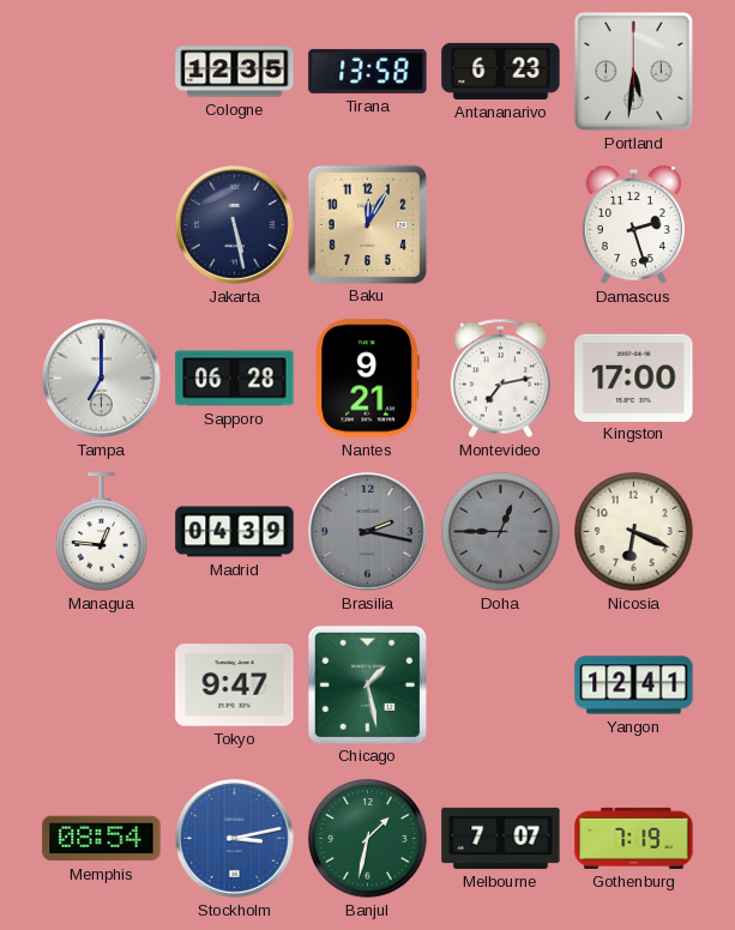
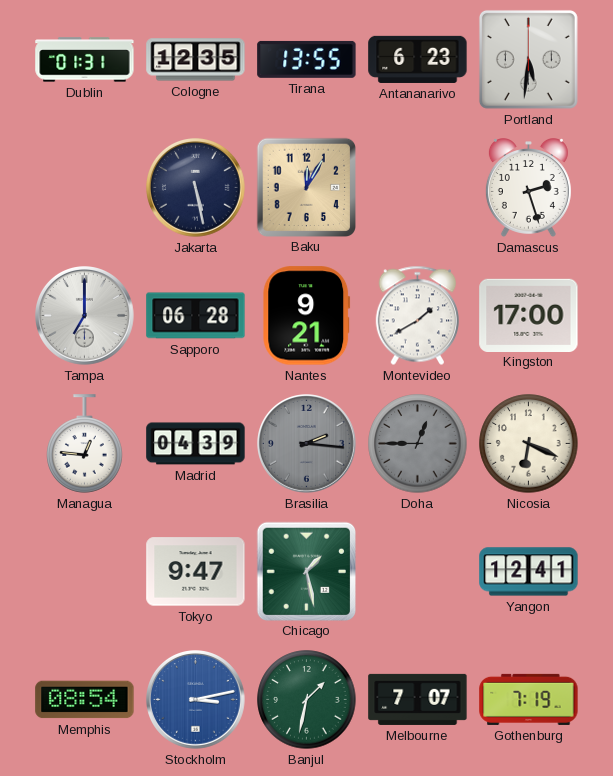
Dublin: none -> 01:31 (85, 60)
Tirana: 13:58 -> 13:55 (307, 59)
Montevideo: 7:13 -> 1:40 (417, 316)
Brasilia: 2:17 -> 2:16 (307, 444)
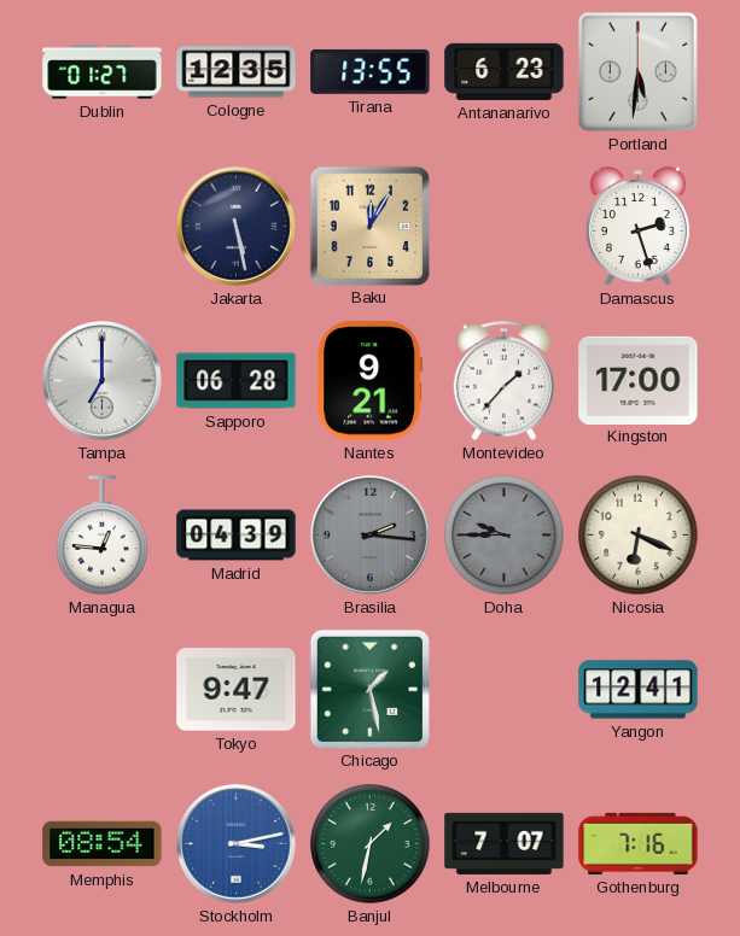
Dublin: 01:31 -> 01:27 (103, 72)
Montevideo: 1:40 -> 1:37 (503, 381)
Doha: 12:45 -> 9:45 (505, 536)
Gothenburg: 7:19 -> 7:16 (639, 843)
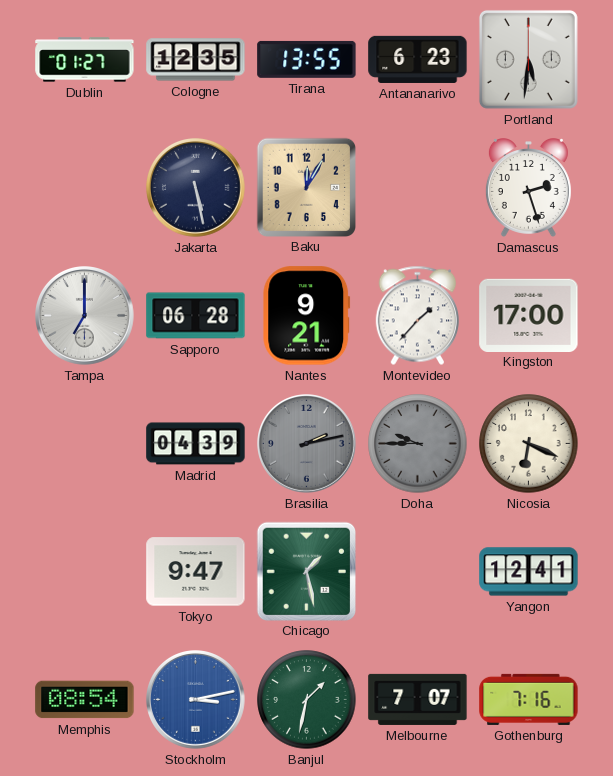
Managua: 12:46 -> none (103, 536)
Brasilia: 2:16 -> 2:13 (307, 444)
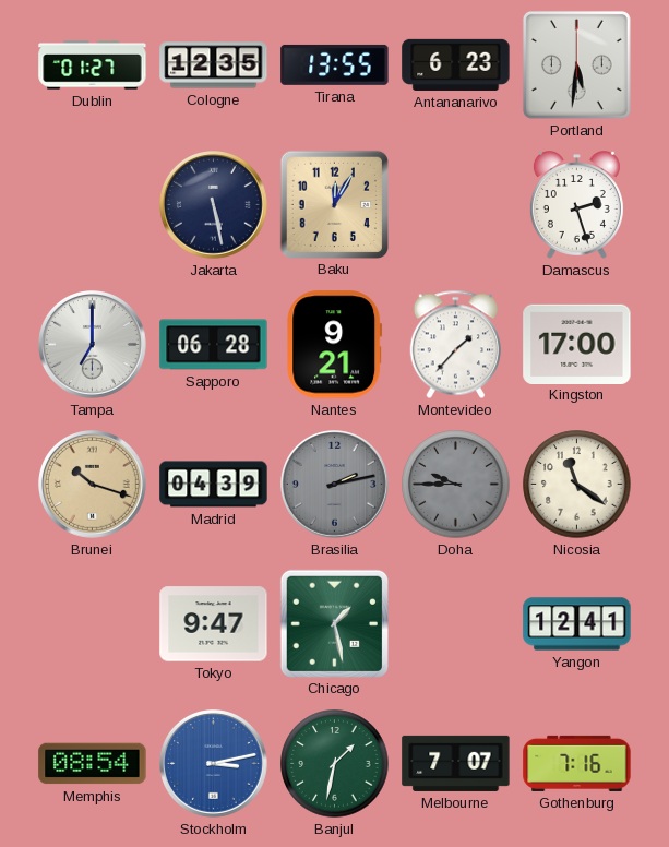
Brunei: none -> 10:18 (93, 485)
Nicosia: 6:19 -> 11:21 (577, 485)
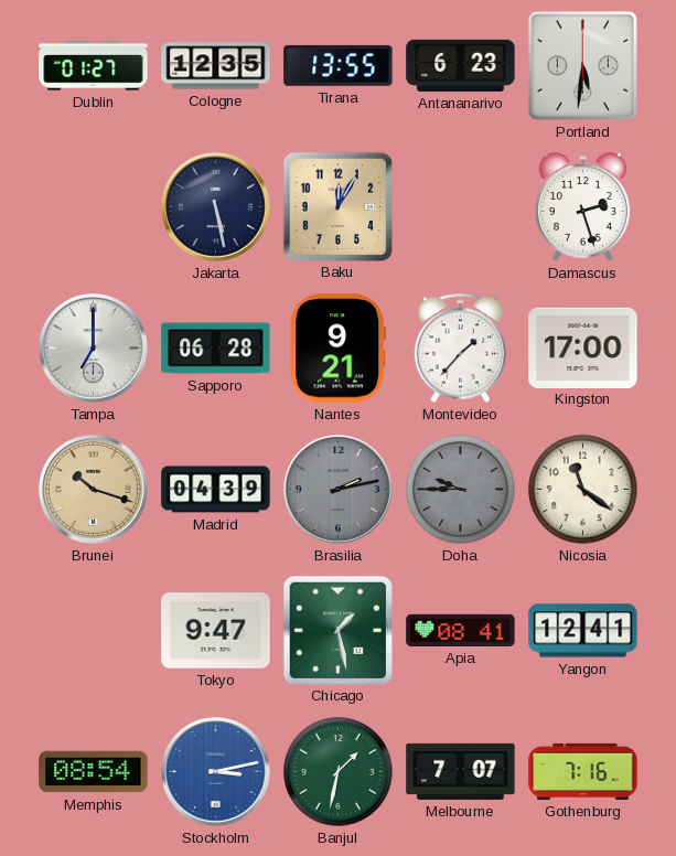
Apia: none -> 08:41 (461, 630)
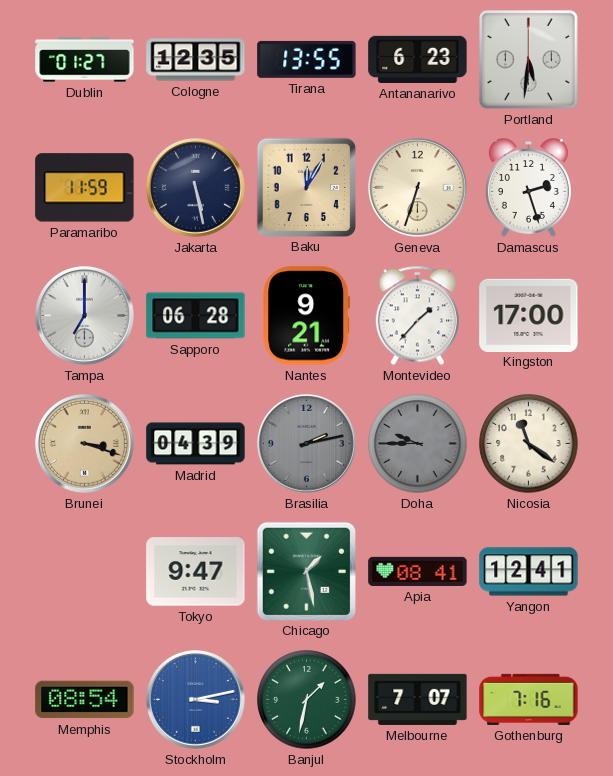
Paramaribo: none -> 11:59 (85, 188)
Geneva: none -> 6:33 (418, 188)
Brunei: 10:18 -> 3:18 (85, 444)
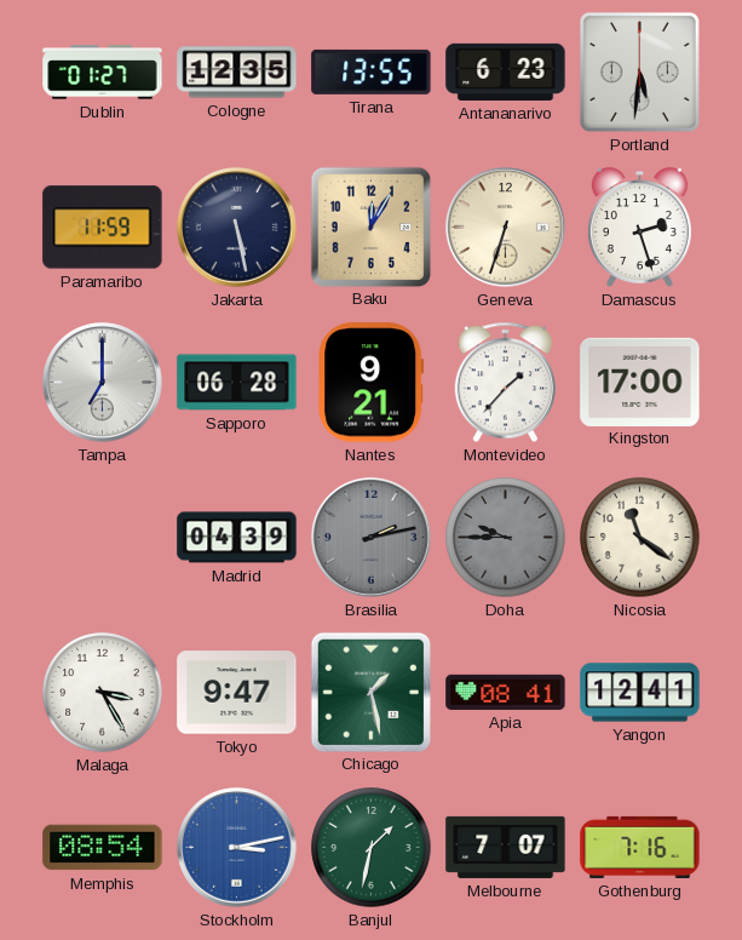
Brunei: 3:18 -> none (85, 444)
Malaga: none -> 3:25 (103, 693)
